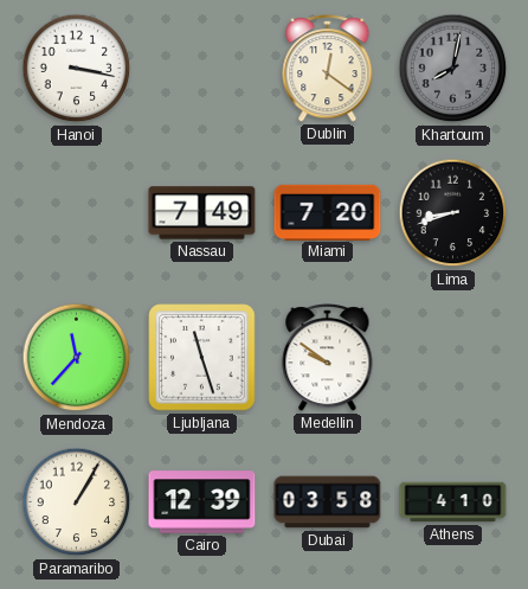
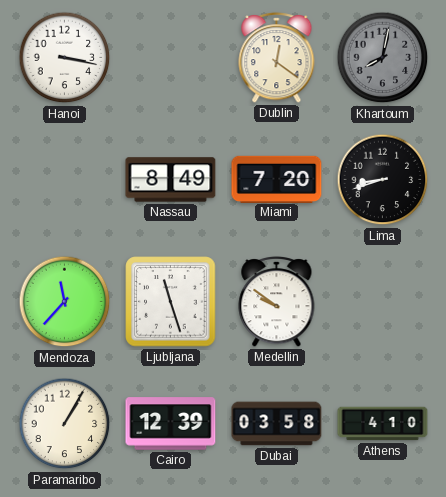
Nassau: 7:49 -> 8:49 (171, 180)
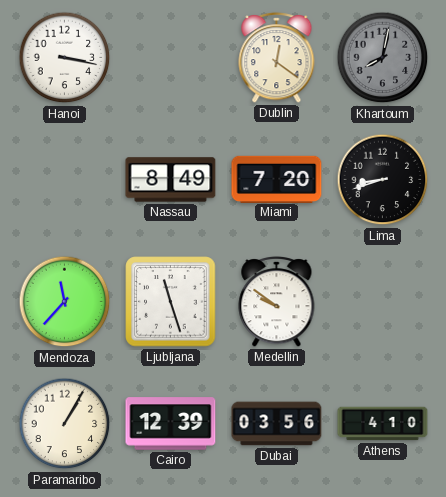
Dubai: 03:58 -> 03:56 (277, 424)
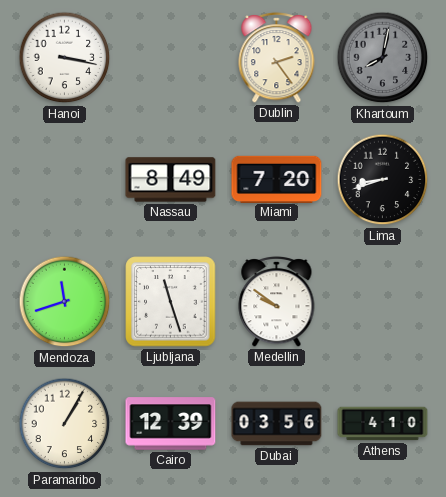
Dublin: 12:21 -> 2:24 (277, 58)
Mendoza: 11:37 -> 11:42 (65, 302)
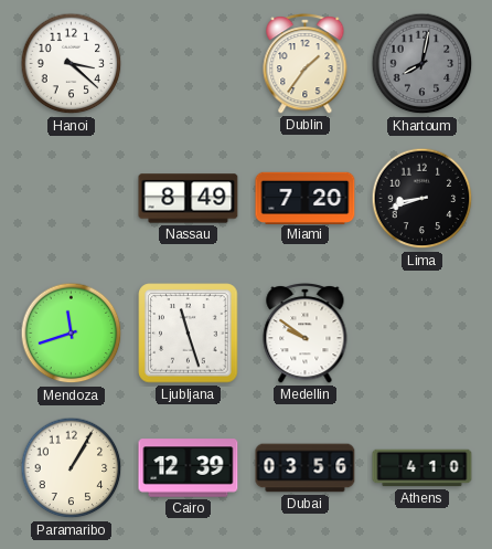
Hanoi: 3:17 -> 3:22 (72, 64)
Dublin: 2:24 -> 1:36 (306, 64)
